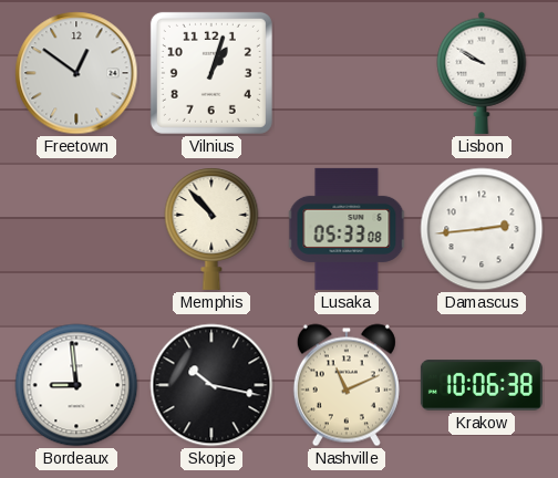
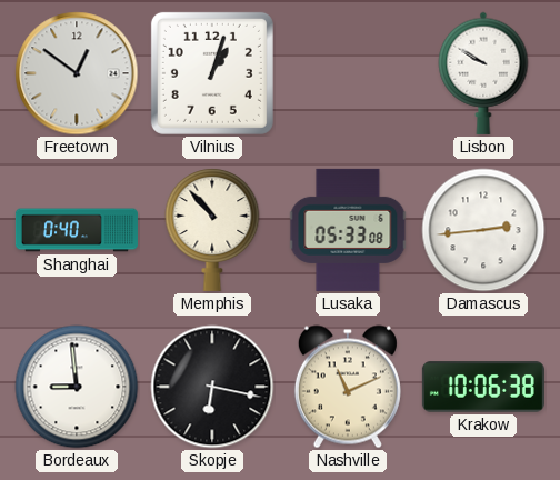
Shanghai: none -> 0:40 (77, 230)
Skopje: 10:17 -> 6:17 (212, 387)
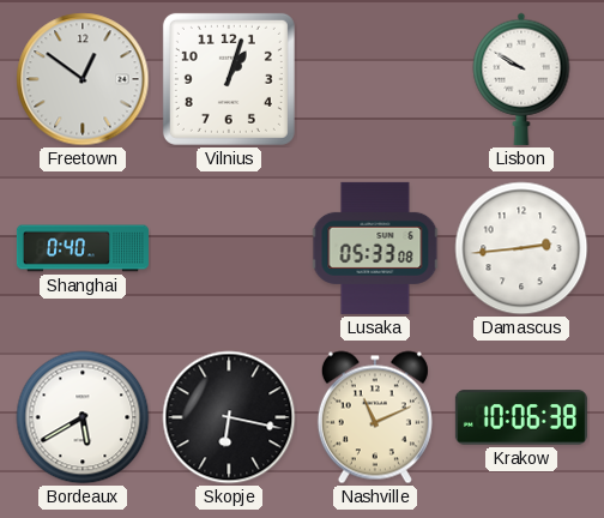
Memphis: 10:53 -> none (212, 230)
Bordeaux: 8:59 -> 5:40 (83, 417)
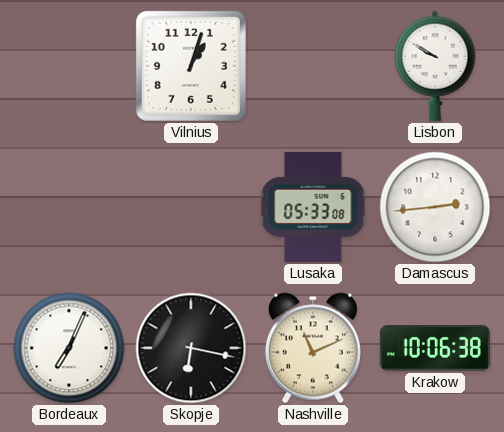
Freetown: 12:51 -> none (83, 79)
Shanghai: 0:40 -> none (83, 248)
Bordeaux: 5:40 -> 7:04 (69, 348)
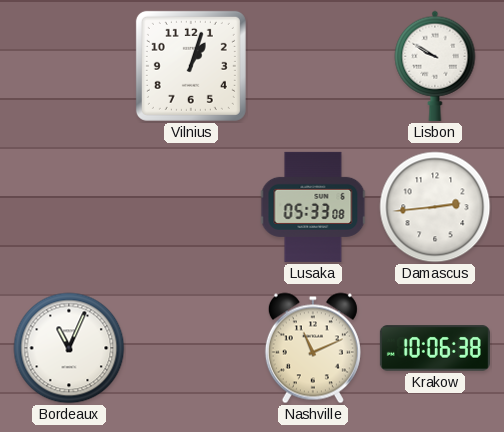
Bordeaux: 7:04 -> 11:04 (69, 348)
Skopje: 6:17 -> none (191, 348)
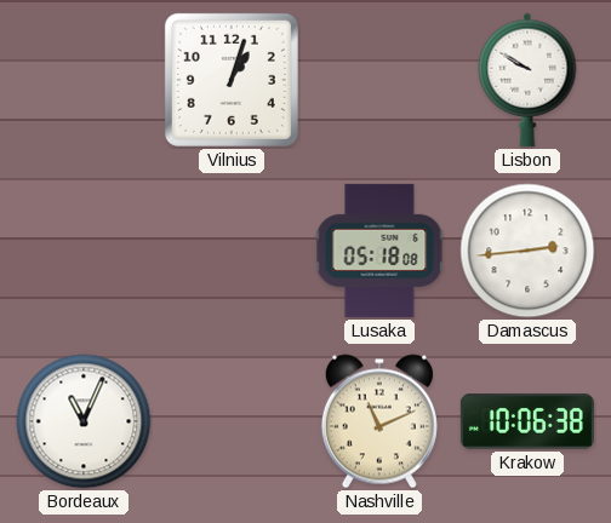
Lusaka: 05:33 -> 05:18 (379, 251)
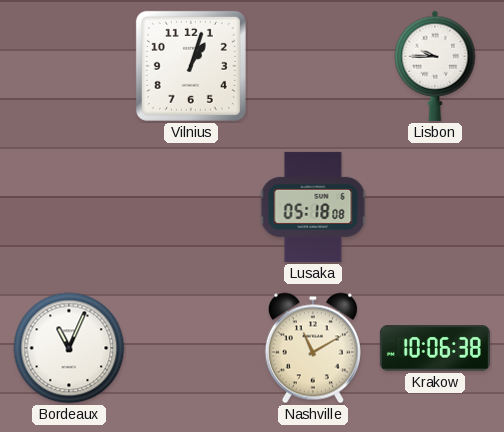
Lisbon: 9:50 -> 9:45 (435, 66)
Damascus: 2:44 -> none (527, 251)
Nashville: 11:11 -> 11:10 (313, 348)
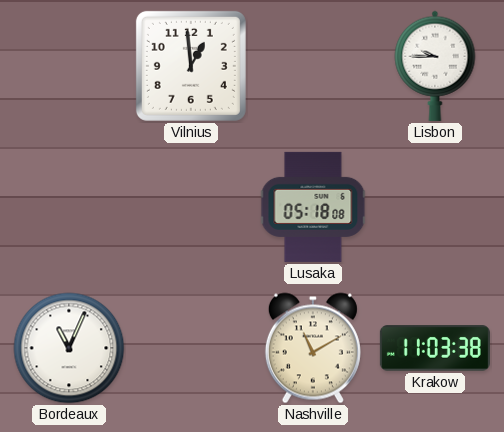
Vilnius: 1:03 -> 12:59 (191, 66)
Krakow: 10:06 -> 11:03 (435, 348)
